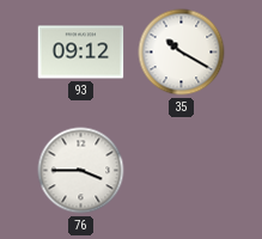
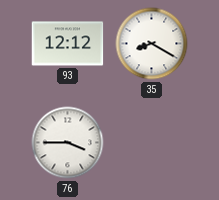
93: 09:12 -> 12:12 (68, 44)
35: 10:20 -> 8:20 (152, 44)
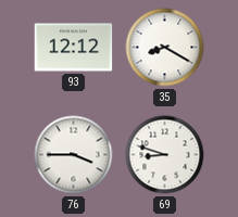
69: none -> 8:48 (165, 155)
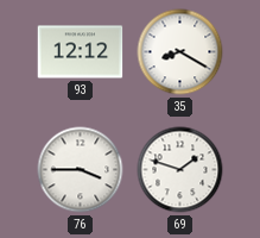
69: 8:48 -> 1:48 (180, 170)
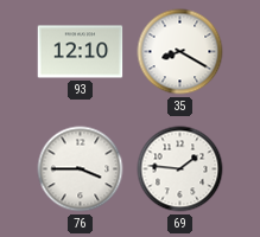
93: 12:12 -> 12:10 (81, 52)
69: 1:48 -> 1:46 (180, 169)
